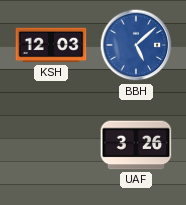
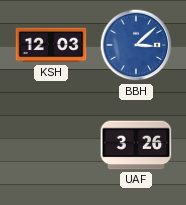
BBH: 5:08 -> 3:08 (136, 45)
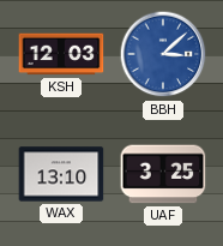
WAX: none -> 13:10 (61, 174)
UAF: 3:26 -> 3:25 (163, 174)
